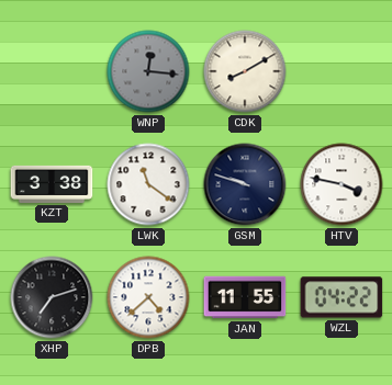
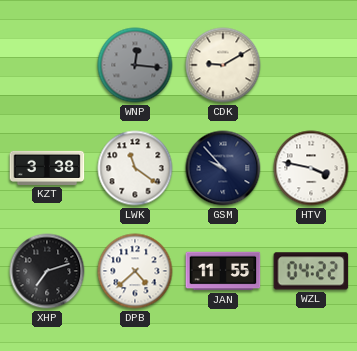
CDK: 8:10 -> 9:10 (223, 65)
GSM: 9:48 -> 9:53 (223, 168)
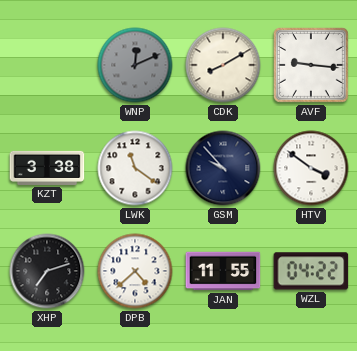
WNP: 12:16 -> 12:11 (135, 65)
CDK: 9:10 -> 8:10 (223, 65)
AVF: none -> 9:16 (311, 65)
HTV: 3:47 -> 3:51 (311, 168)
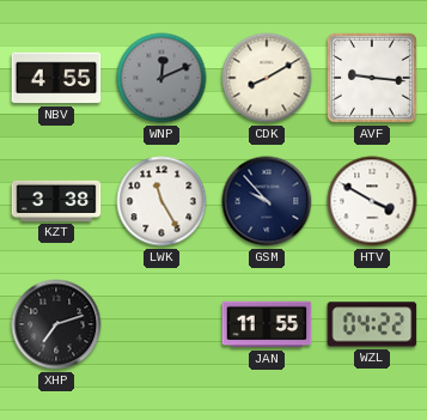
NBV: none -> 4:55 (56, 78)
LWK: 11:21 -> 11:25 (161, 201)
HTV: 3:51 -> 3:50 (372, 201)
DPB: 4:38 -> none (135, 271)
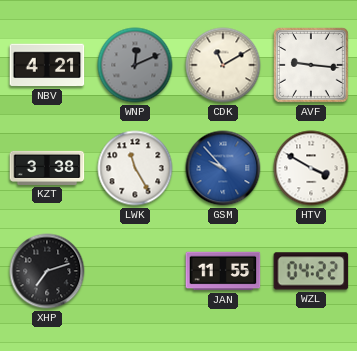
NBV: 4:55 -> 4:21 (47, 65)
CDK: 8:10 -> 11:10 (223, 65)
GSM dial: navy -> blue (223, 168)
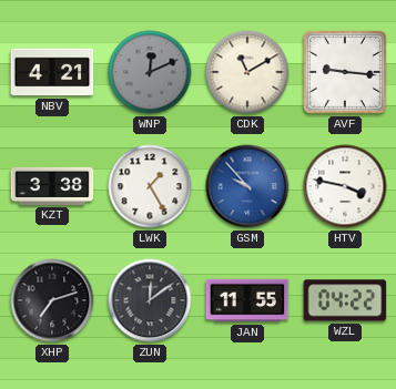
LWK: 11:25 -> 1:25 (150, 186)
HTV: 3:50 -> 3:47 (345, 186)
ZUN: none -> 12:09 (150, 300)
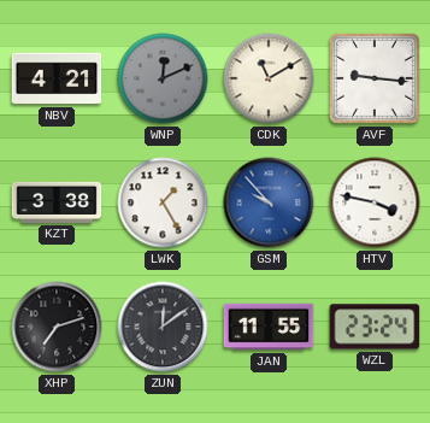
WZL: 04:22 -> 23:24 (375, 327)
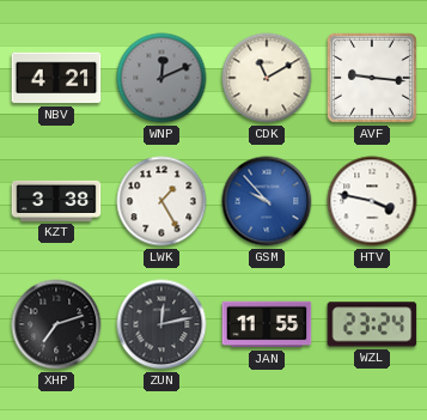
ZUN: 12:09 -> 12:13 (161, 324)
